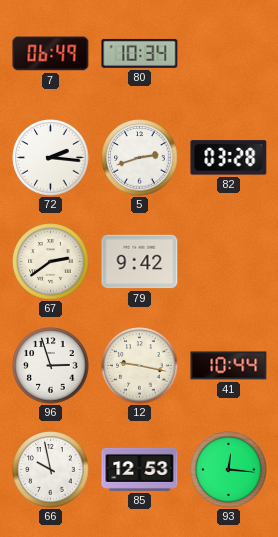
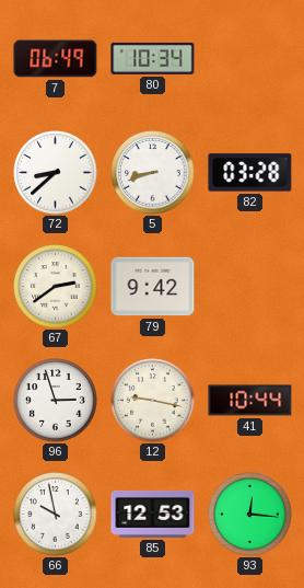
72: 2:16 -> 8:38 (56, 173)
5: 2:42 -> 8:42 (153, 173)
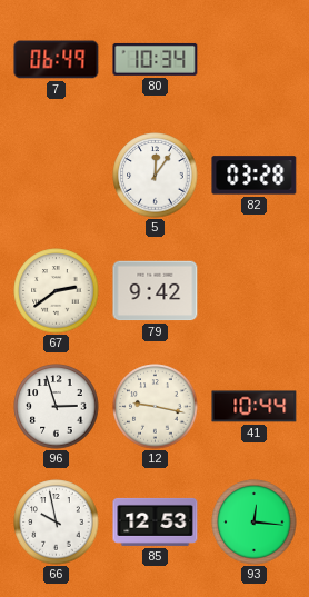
72: 8:38 -> none (56, 173)
5: 8:42 -> 12:06 (156, 176)
